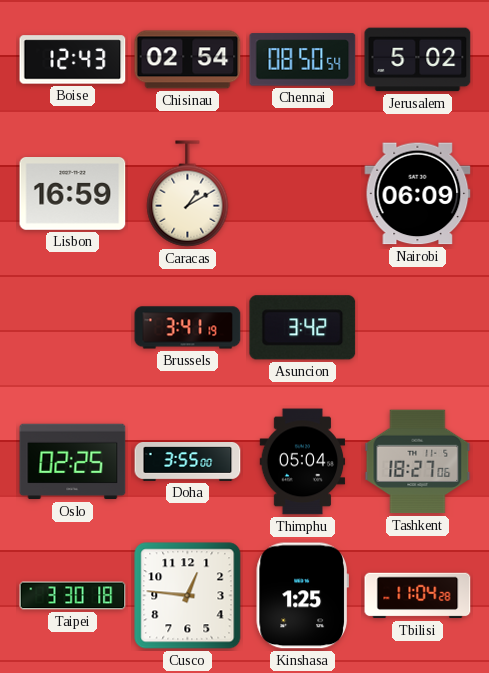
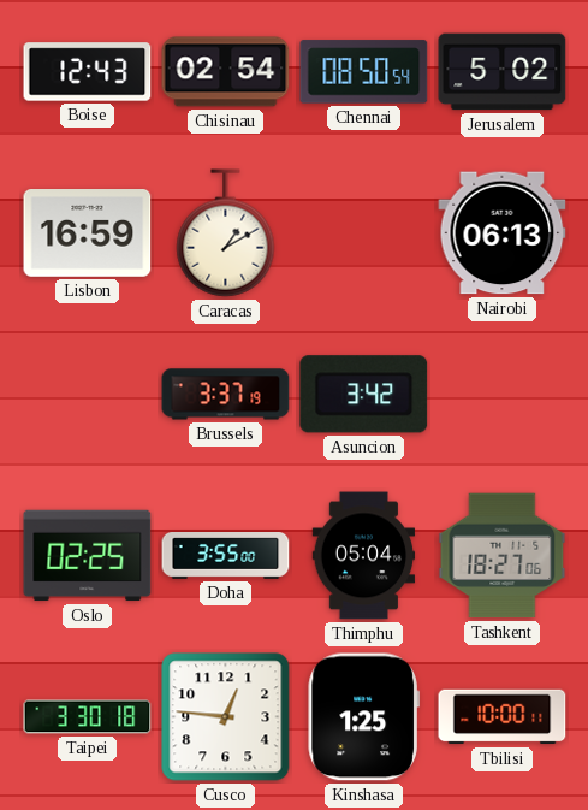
Nairobi: 06:09 -> 06:13 (503, 233)
Brussels: 3:41 -> 3:37 (226, 395)
Tbilisi: 11:04 -> 10:00 (503, 717)
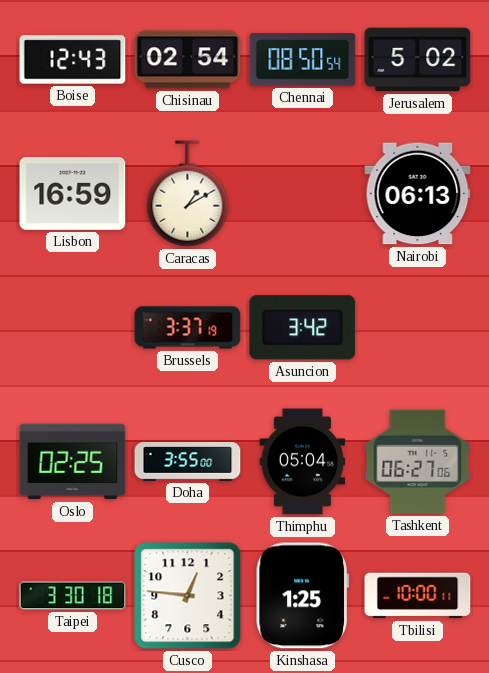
Tashkent: 18:27 -> 06:27 (418, 462)
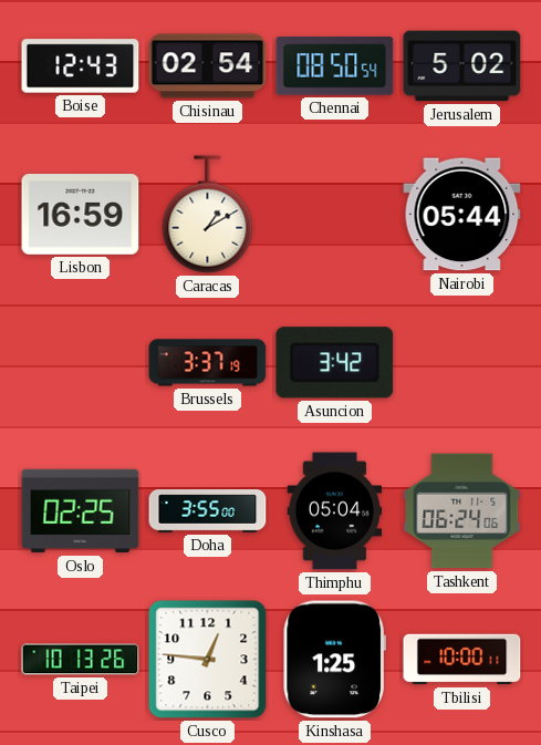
Nairobi: 06:13 -> 05:44 (462, 215)
Tashkent: 06:27 -> 06:24 (462, 511)
Taipei: 3:30 -> 10:13 (81, 660)
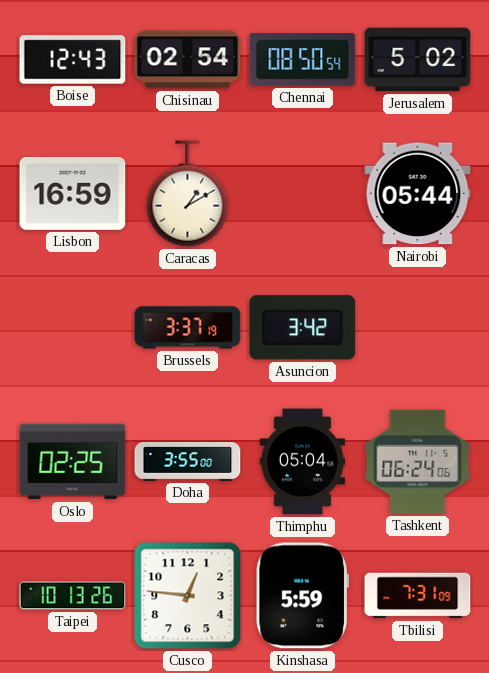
Kinshasa: 1:25 -> 5:59 (302, 596)
Tbilisi: 10:00 -> 7:31 (418, 596)
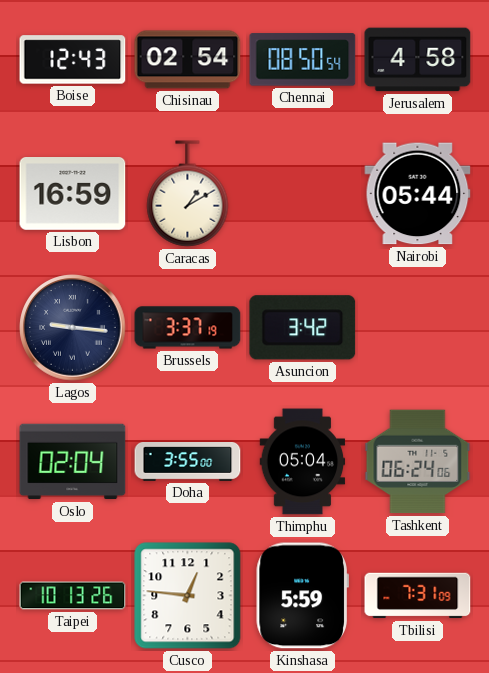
Jerusalem: 5:02 -> 4:58 (418, 60)
Lagos: none -> 9:16 (73, 328)
Oslo: 02:25 -> 02:04 (73, 462)
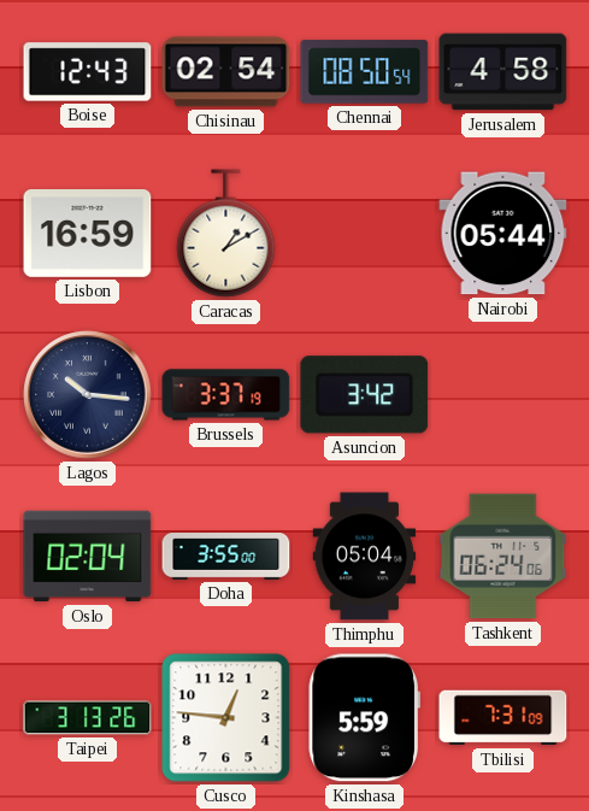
Lagos: 9:16 -> 10:16 (88, 395)
Taipei: 10:13 -> 3:13 (88, 718)
